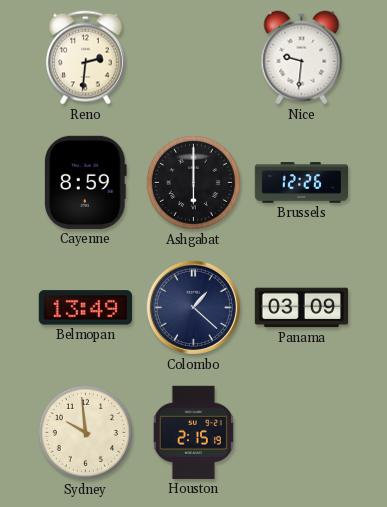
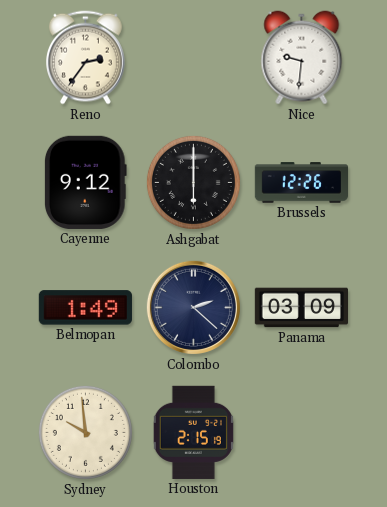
Reno: 2:31 -> 2:36 (86, 58)
Cayenne: 8:59 -> 9:12 (85, 182)
Belmopan: 13:49 -> 1:49 (85, 308)
Colombo: 1:22 -> 2:22 (193, 307)
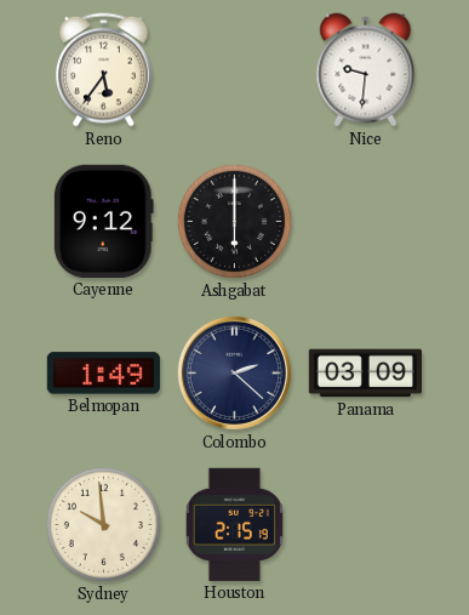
Reno: 2:36 -> 5:36 (104, 70)
Brussels: 12:26 -> none (302, 183)
